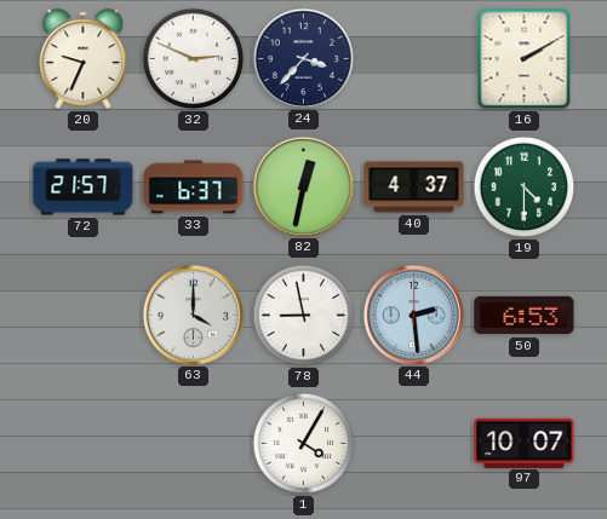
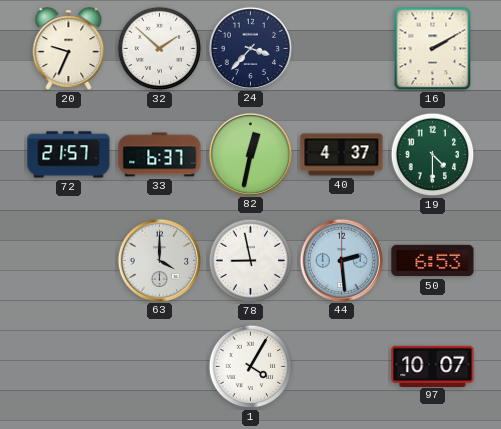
32: 2:49 -> 1:52 (160, 49)
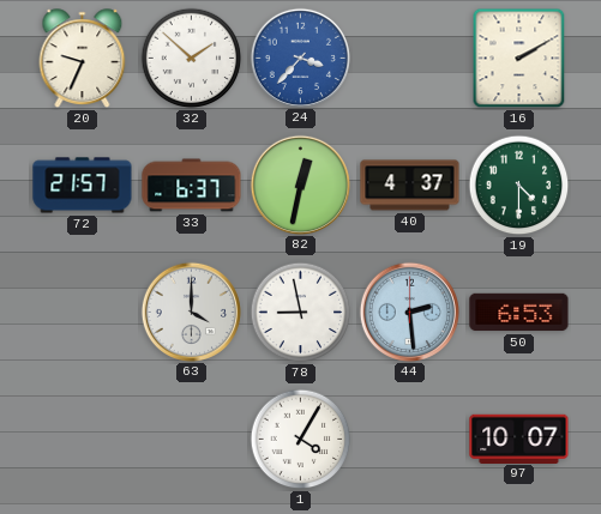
24 dial: navy -> blue (300, 58)
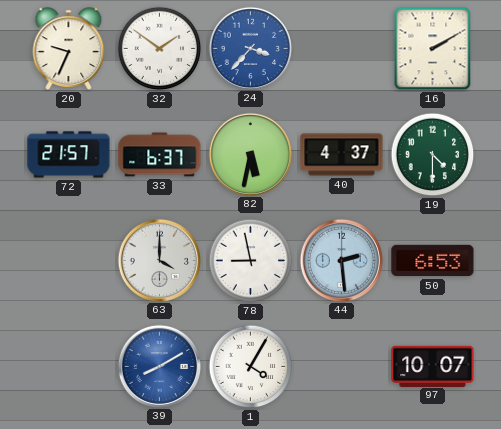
32: 1:52 -> 1:51 (160, 49)
82: 12:32 -> 5:32 (250, 154)
39: none -> 8:10 (159, 366)
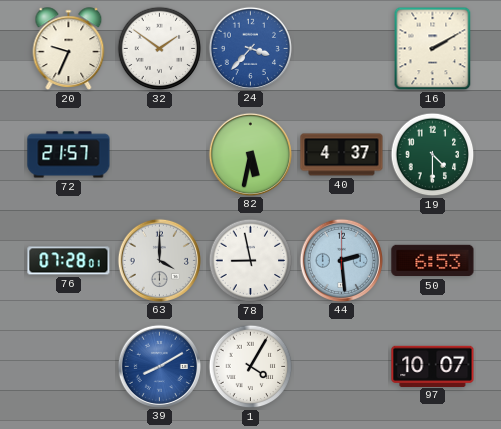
33: 6:37 -> none (160, 155)
76: none -> 07:28 (69, 261)
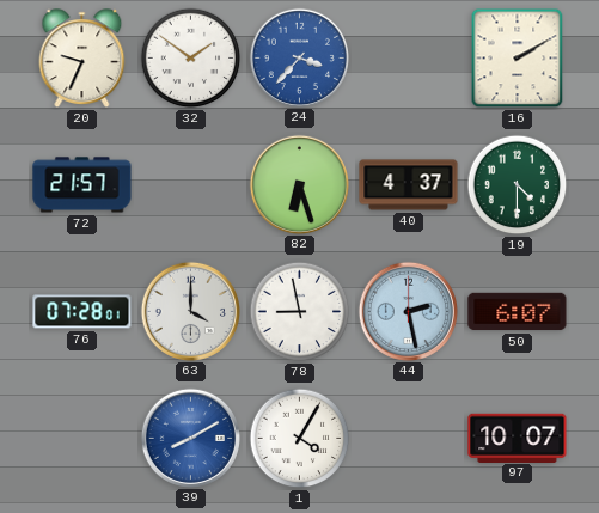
82: 5:32 -> 6:27 (299, 184)
44: 2:29 -> 2:28 (408, 311)
50: 6:53 -> 6:07 (518, 312)
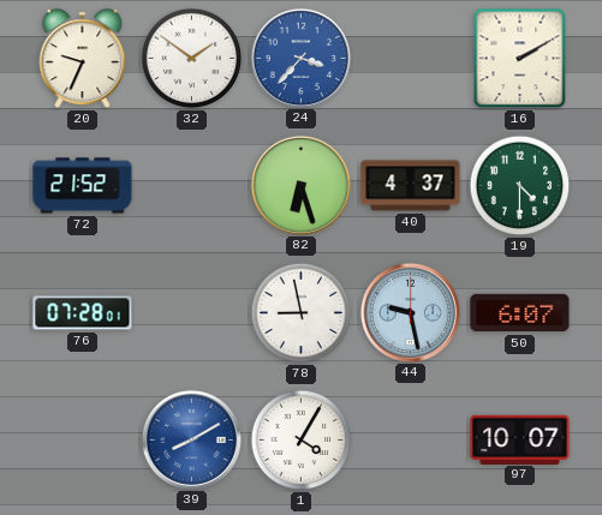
72: 21:57 -> 21:52 (83, 186)
63: 4:00 -> none (190, 311)
44: 2:28 -> 9:28 (410, 312)
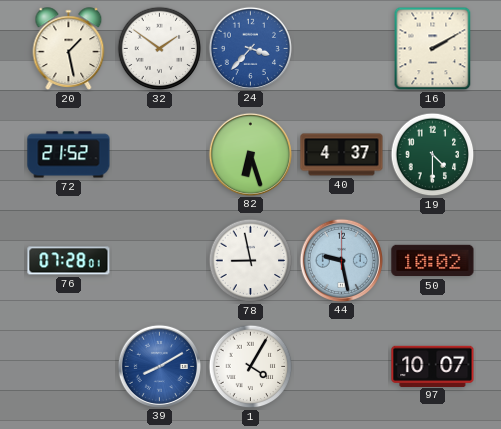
20: 9:34 -> 1:28 (69, 49)
50: 6:07 -> 10:02 (433, 261)
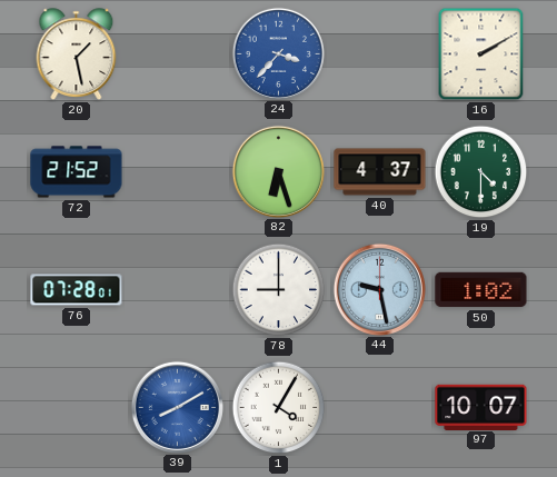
32: 1:51 -> none (160, 49)
78: 8:58 -> 9:00 (279, 290)
50: 10:02 -> 1:02 (481, 290)
